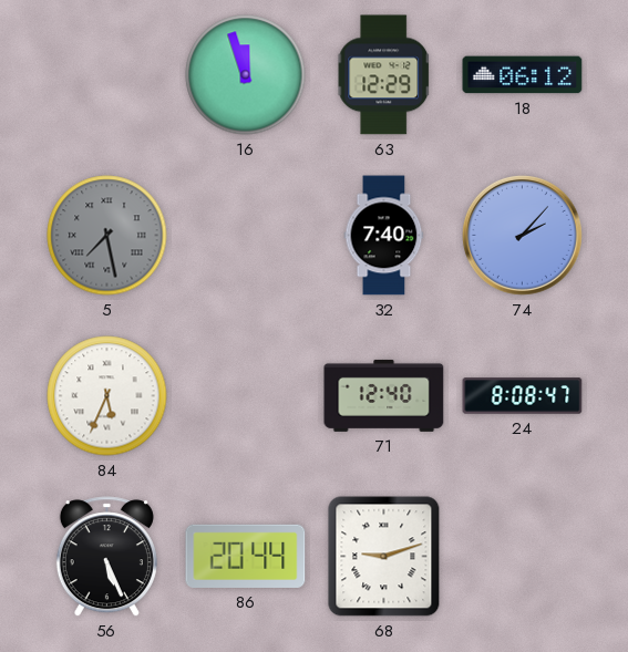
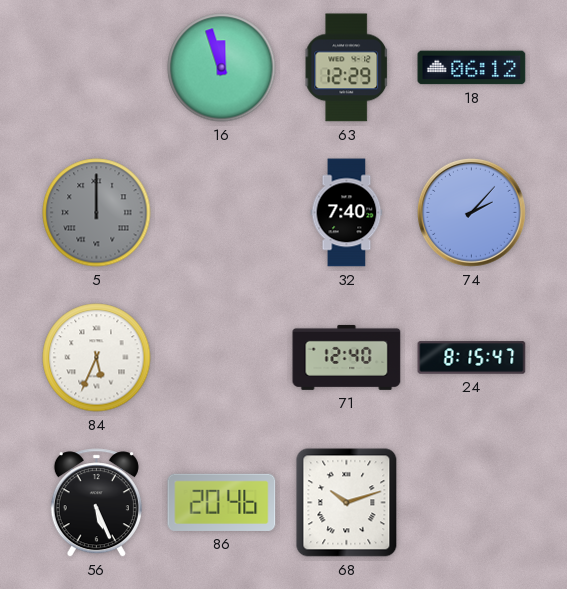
5: 7:28 -> 12:00 (97, 213)
24: 8:08 -> 8:15 (472, 358)
86: 20:44 -> 20:46 (222, 502)
68: 9:12 -> 10:12 (347, 503)
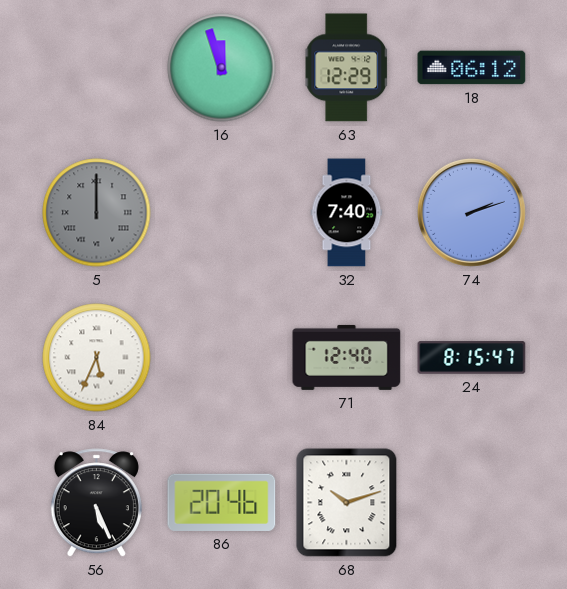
74: 2:07 -> 2:12 (471, 212)
